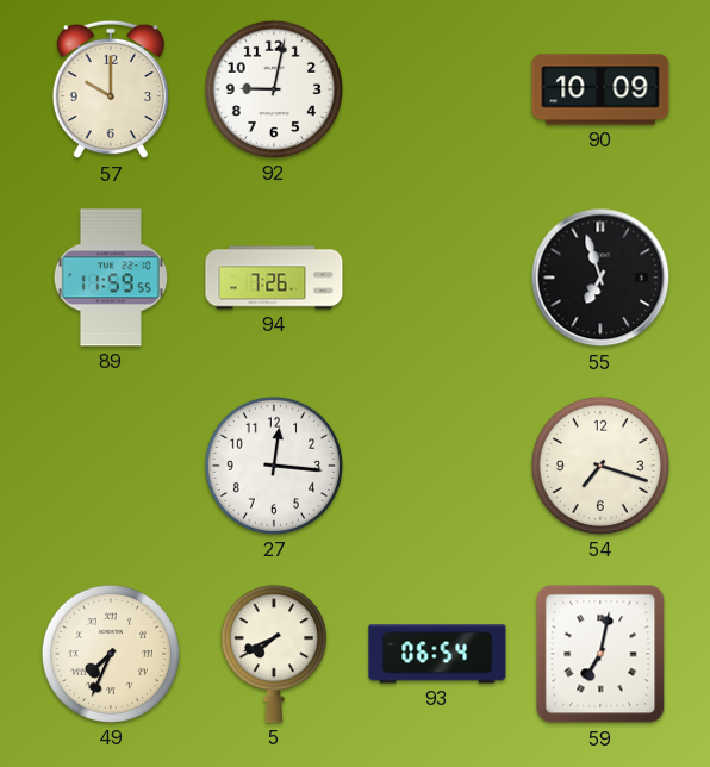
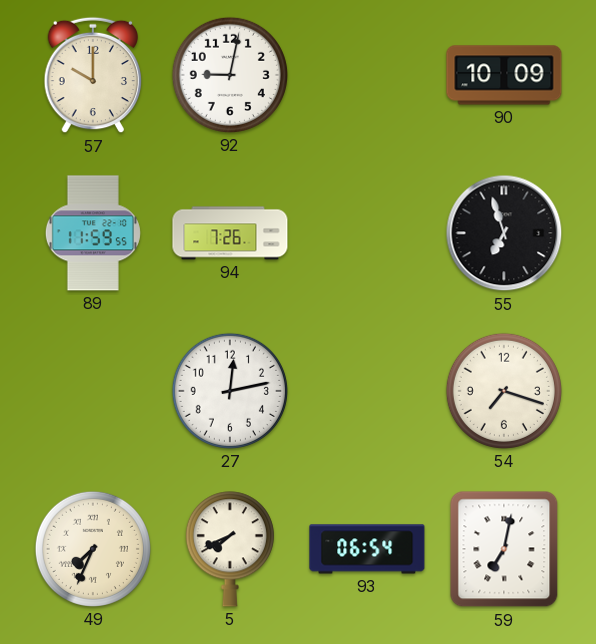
27: 12:16 -> 12:13 (230, 391)
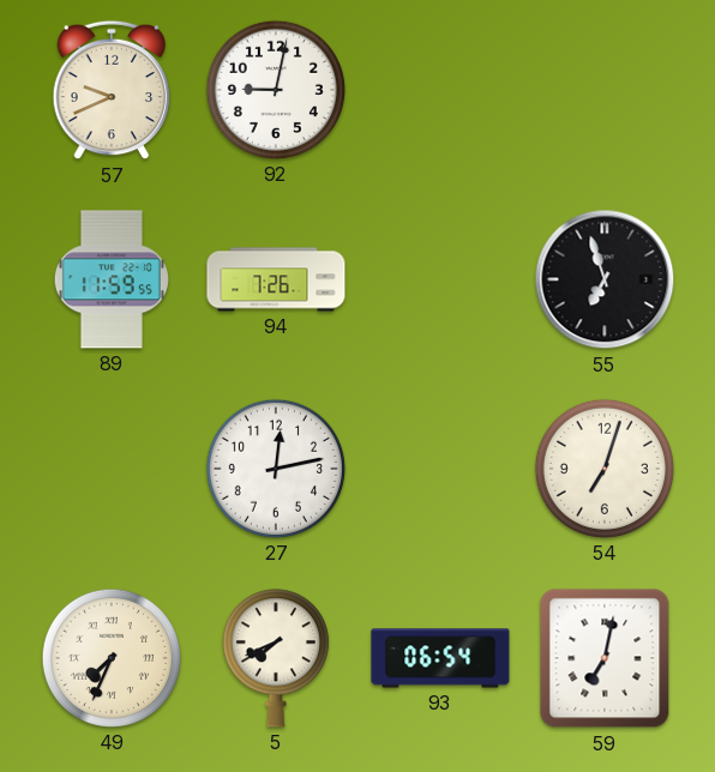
57: 10:00 -> 9:41 (112, 90)
90: 10:09 -> none (504, 75)
54: 7:18 -> 7:03 (605, 469)
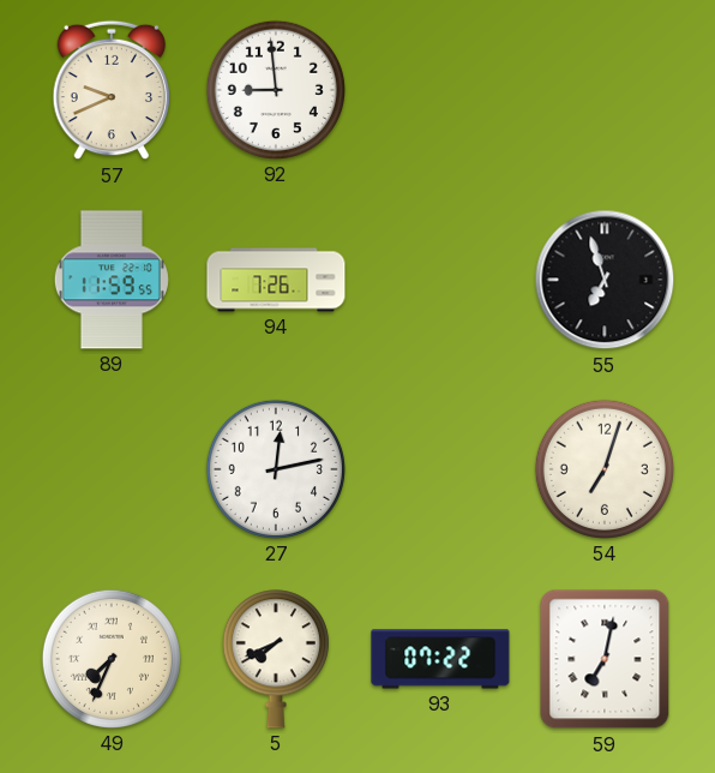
92: 9:02 -> 8:59 (276, 90)
93: 06:54 -> 07:22 (440, 659)
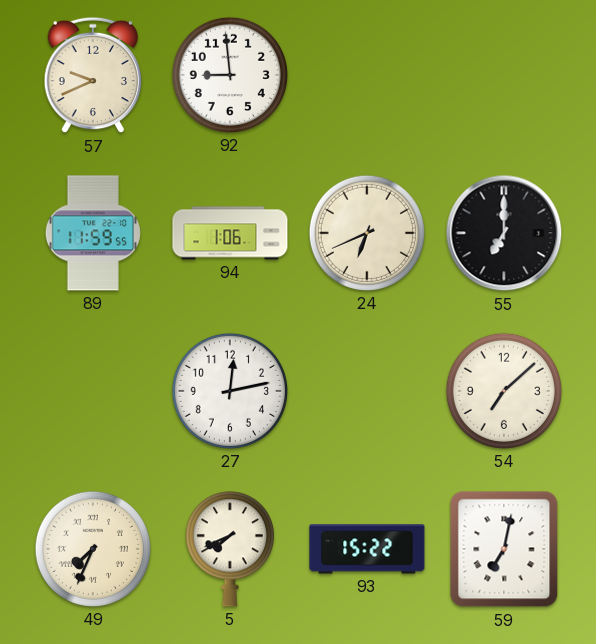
94: 7:26 -> 1:06 (230, 233)
24: none -> 6:41 (367, 233)
55: 6:57 -> 7:00 (504, 233)
54: 7:03 -> 7:08 (504, 391)
93: 07:22 -> 15:22 (367, 549)
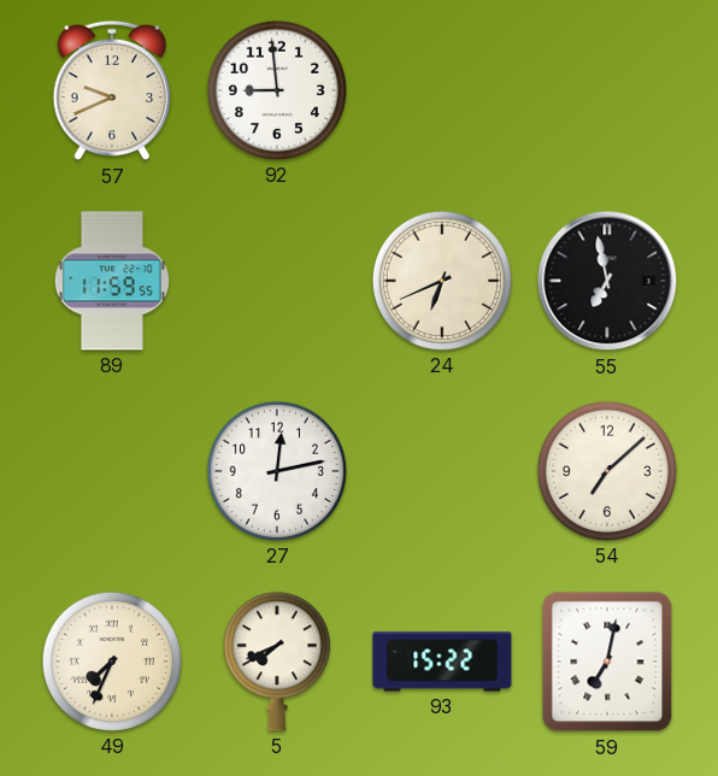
94: 1:06 -> none (230, 233)
55: 7:00 -> 6:58 (607, 281)
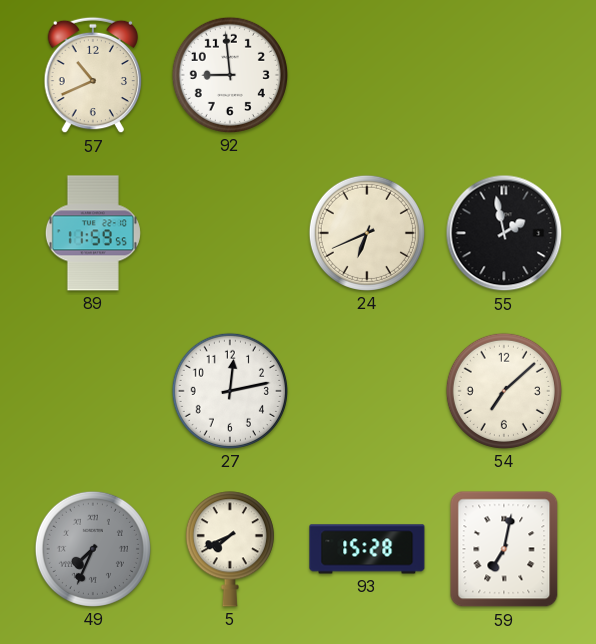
57: 9:41 -> 10:41 (93, 75)
55: 6:58 -> 1:58 (504, 233)
49 dial: cream -> grey (93, 549)
93: 15:22 -> 15:28 (367, 549)
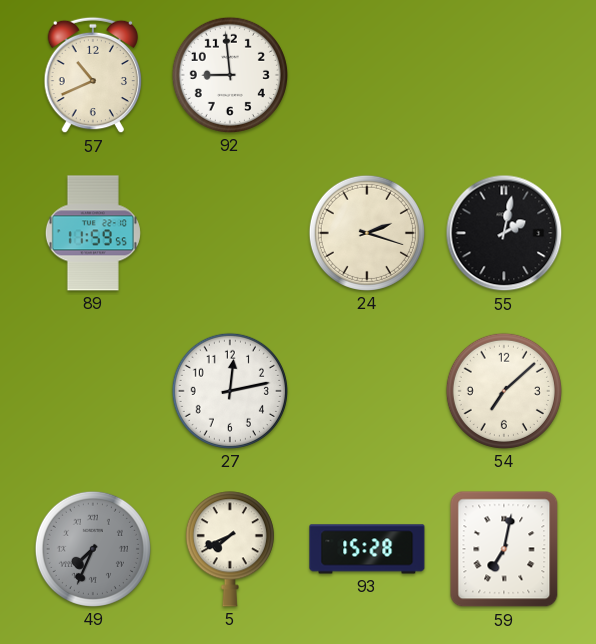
24: 6:41 -> 2:18 (367, 233)
55: 1:58 -> 2:02 (504, 233)
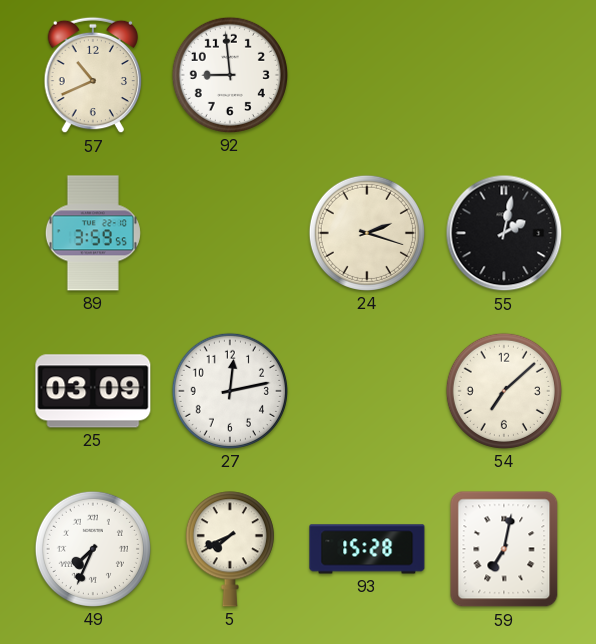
89: 11:59 -> 3:59 (93, 233)
25: none -> 03:09 (93, 391)
49 dial: grey -> white (93, 549)
